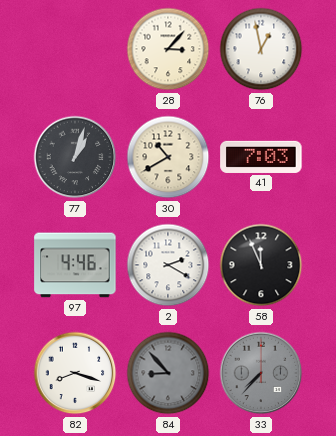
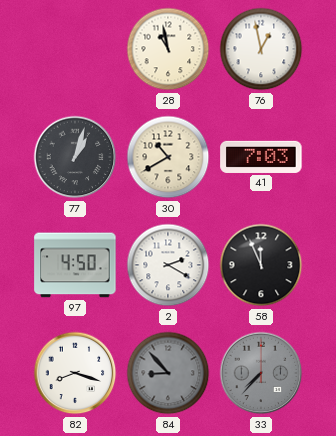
28: 3:07 -> 10:58 (168, 49)
97: 4:46 -> 4:50 (75, 265)
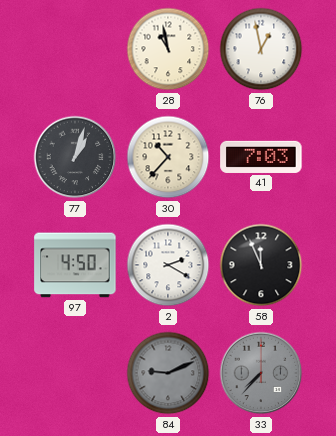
30: 10:40 -> 10:37 (168, 157)
82: 8:18 -> none (75, 373)
84: 8:53 -> 9:11 (168, 373)
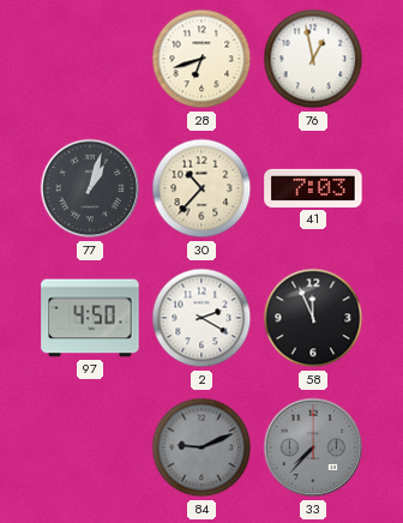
28: 10:58 -> 6:42 (201, 59)
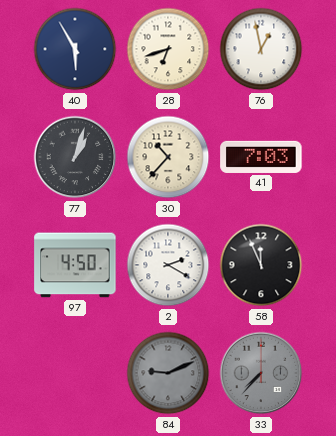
40: none -> 5:55 (75, 49)
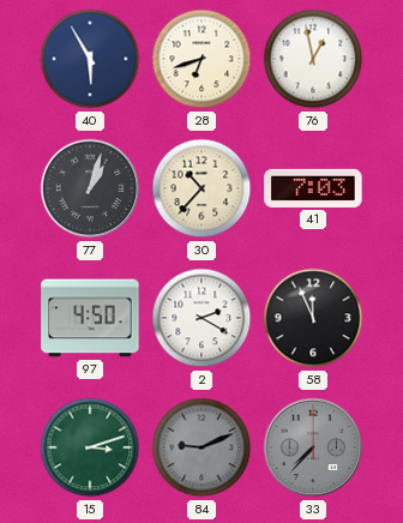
15: none -> 3:12 (90, 447)
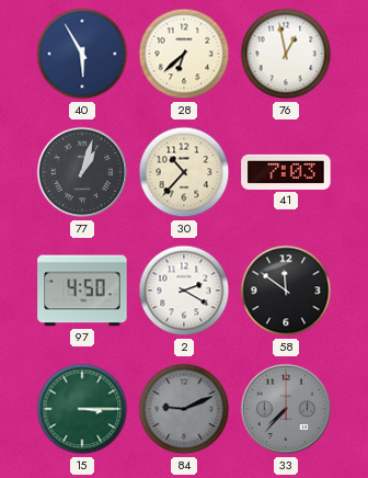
28: 6:42 -> 6:38 (184, 54)
58: 11:56 -> 11:51 (286, 291)
15: 3:12 -> 3:15 (82, 409)
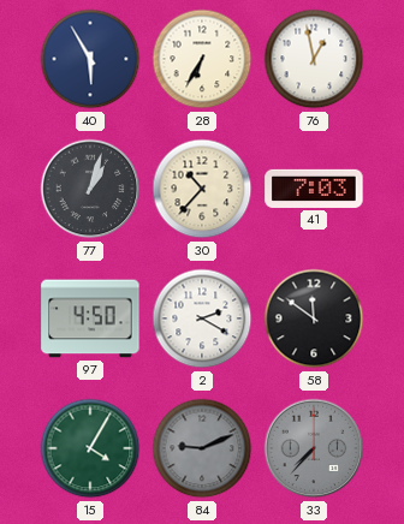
28: 6:38 -> 6:35 (202, 59)
15: 3:15 -> 4:05 (90, 448)
